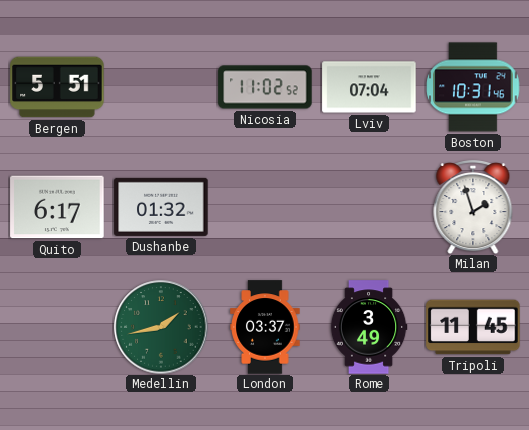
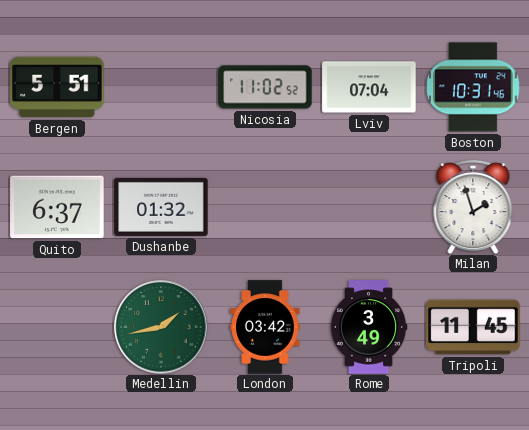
Quito: 6:17 -> 6:37 (57, 207)
London: 03:37 -> 03:42 (265, 327)
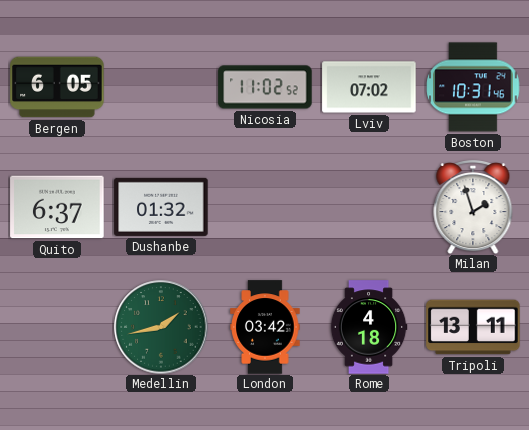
Bergen: 5:51 -> 6:05 (57, 87)
Lviv: 07:04 -> 07:02 (369, 87)
Rome: 3:49 -> 4:18 (369, 327)
Tripoli: 11:45 -> 13:11 (473, 327)
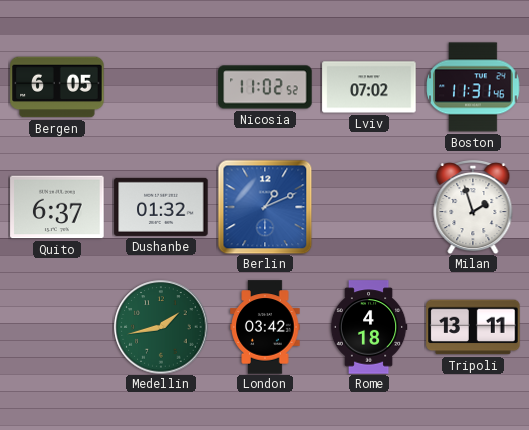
Boston: 10:31 -> 11:31 (473, 87)
Berlin: none -> 1:11 (265, 207)
